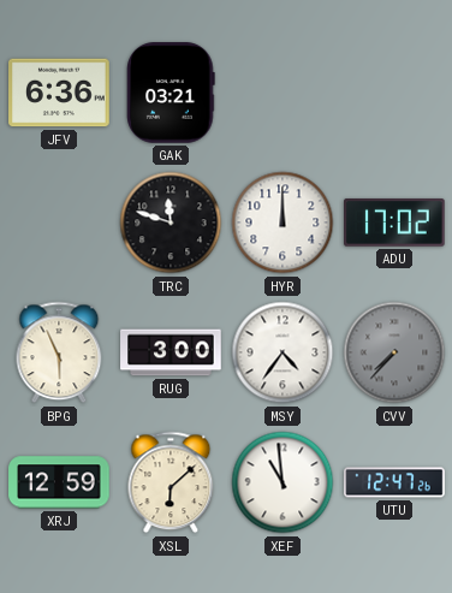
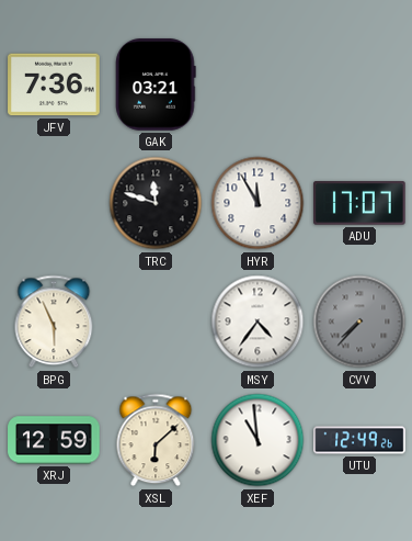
JFV: 6:36 -> 7:36 (54, 84)
HYR: 12:00 -> 11:55 (257, 203)
ADU: 17:02 -> 17:07 (360, 204)
RUG: 3:00 -> none (171, 352)
UTU: 12:47 -> 12:49 (359, 440)
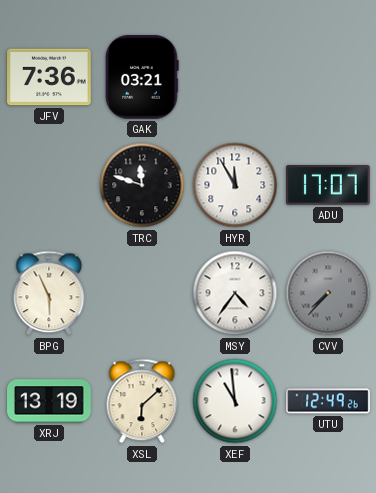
XRJ: 12:59 -> 13:19 (49, 401)
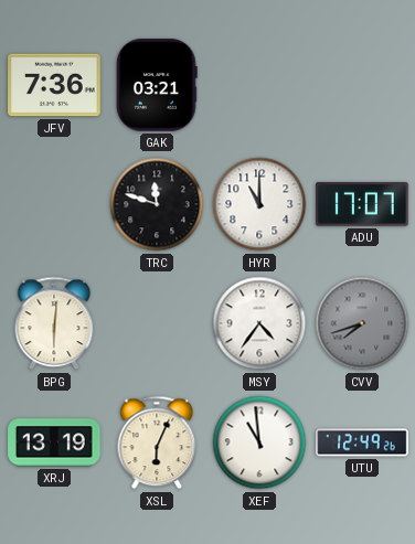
HYR: 11:55 -> 11:00 (259, 204)
BPG: 5:56 -> 6:01 (54, 323)
CVV: 7:37 -> 7:42 (362, 323)
XSL: 6:08 -> 6:04 (157, 442)
